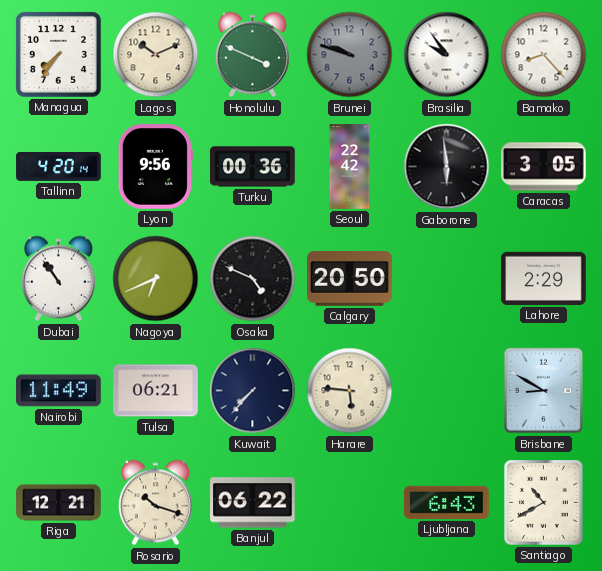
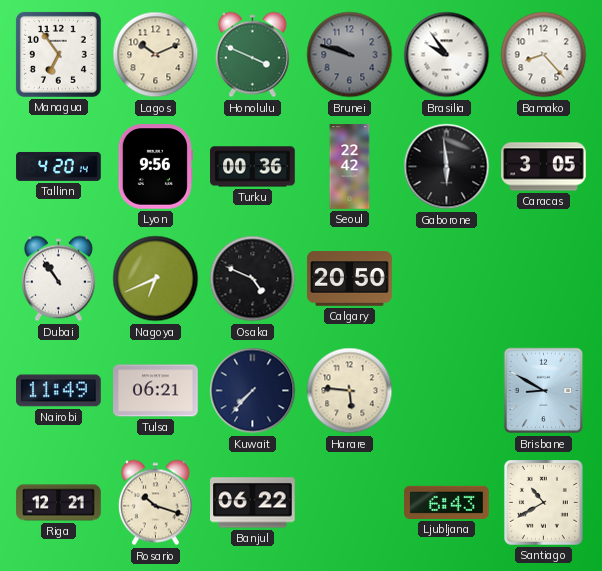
Managua: 7:36 -> 6:54 (58, 54)
Lahore: 2:29 -> none (544, 278)
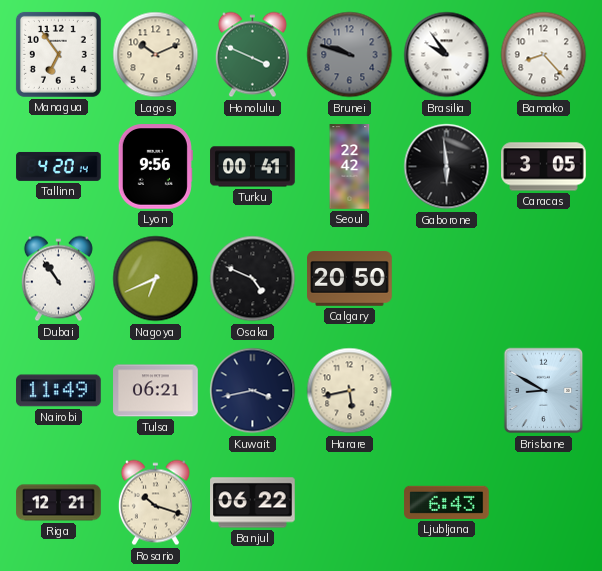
Turku: 00:36 -> 00:41 (253, 167)
Kuwait: 7:37 -> 3:43 (253, 391)
Harare: 5:46 -> 5:43 (350, 391)
Santiago: 10:40 -> none (543, 503)
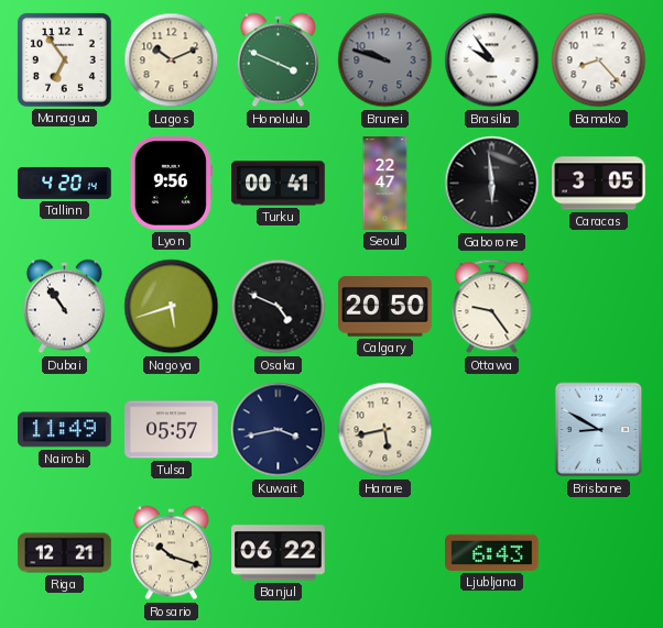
Seoul: 22:42 -> 22:47 (385, 184)
Nagoya: 6:41 -> 5:42 (172, 307)
Ottawa: none -> 9:24 (492, 307)
Tulsa: 06:21 -> 05:57 (172, 430)
